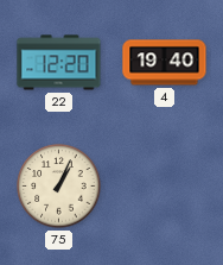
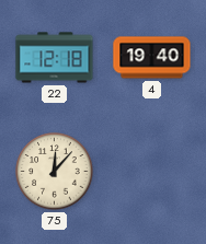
22: 12:20 -> 12:18 (55, 58)
75: 1:04 -> 12:07 (55, 172)
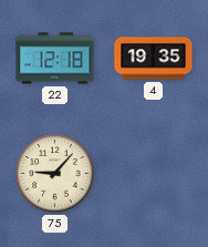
4: 19:40 -> 19:35 (154, 59)
75: 12:07 -> 9:07 (55, 174)
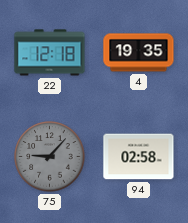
75 dial: cream -> grey (50, 157)
94: none -> 02:58 (139, 157)
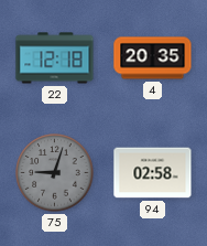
4: 19:35 -> 20:35 (153, 58)
75: 9:07 -> 9:03 (55, 173)
